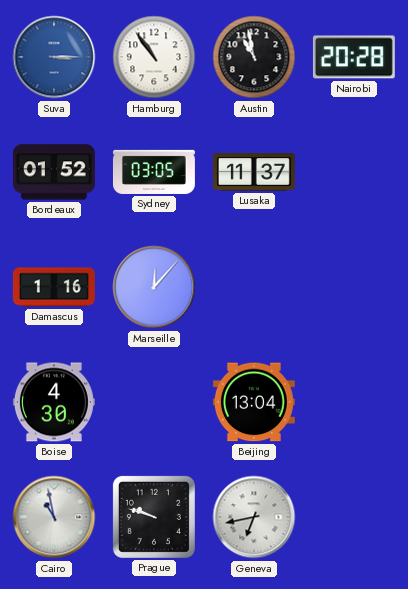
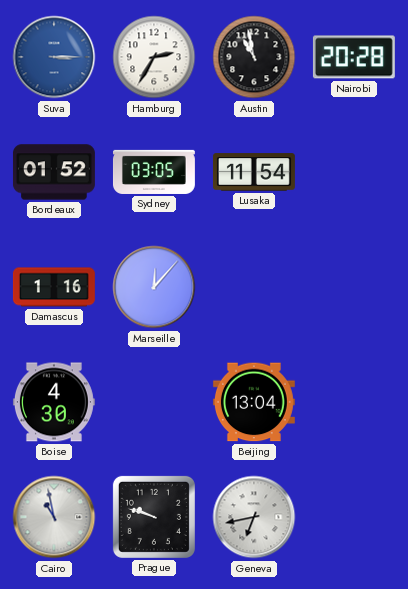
Hamburg: 10:54 -> 2:35 (154, 57)
Lusaka: 11:37 -> 11:54 (254, 172)
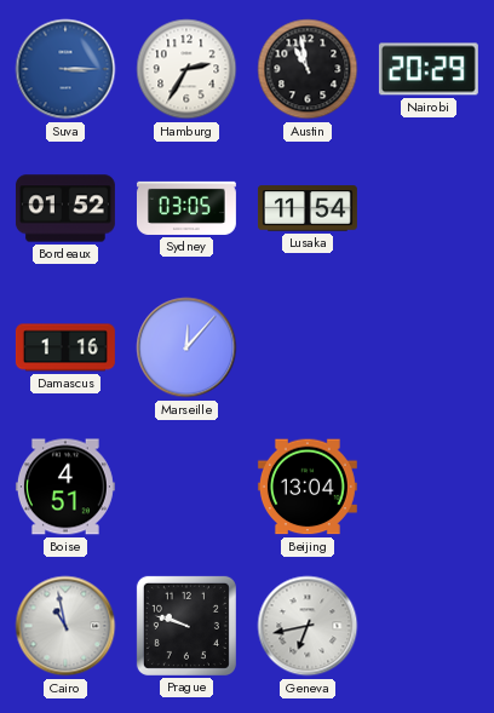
Nairobi: 20:28 -> 20:29 (429, 69)
Boise: 4:30 -> 4:51 (65, 487)
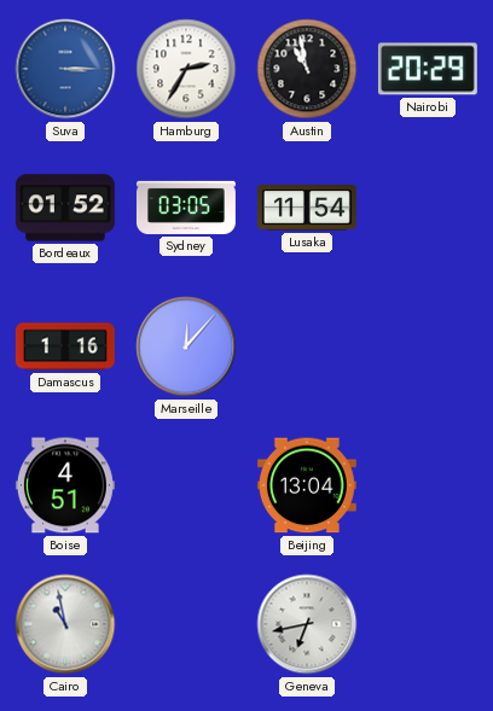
Prague: 9:48 -> none (186, 626)
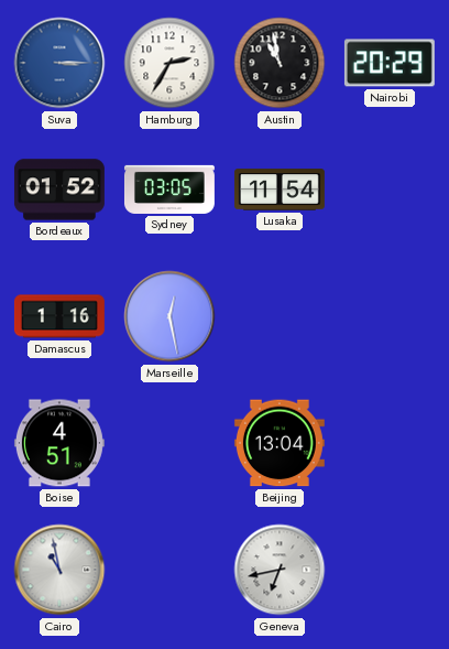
Marseille: 12:07 -> 12:28 (169, 316)
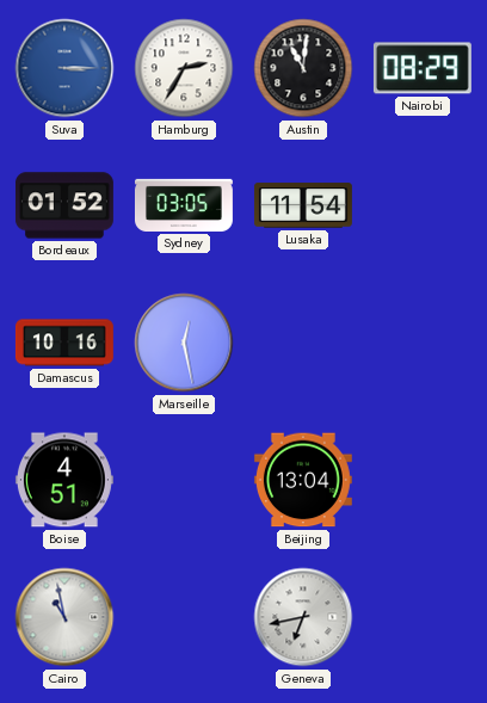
Austin: 10:58 -> 11:01 (303, 68)
Nairobi: 20:29 -> 08:29 (423, 68)
Damascus: 1:16 -> 10:16 (64, 343)
